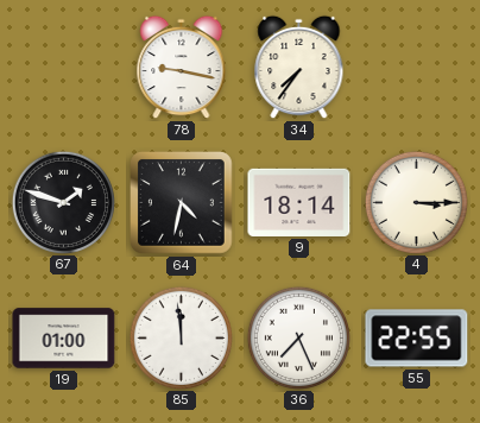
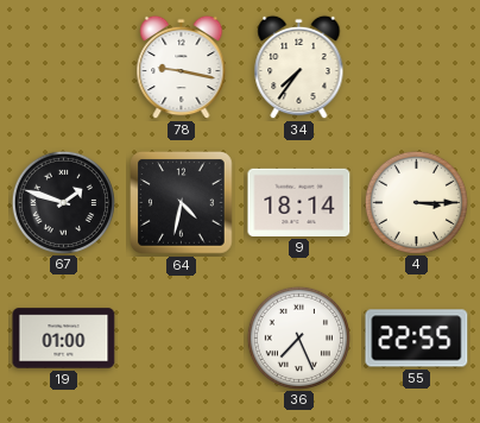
85: 11:59 -> none (181, 337)
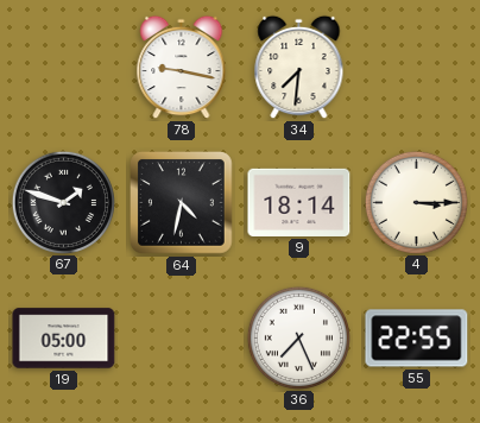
34: 7:36 -> 7:31 (299, 68)
19: 01:00 -> 05:00 (64, 339)
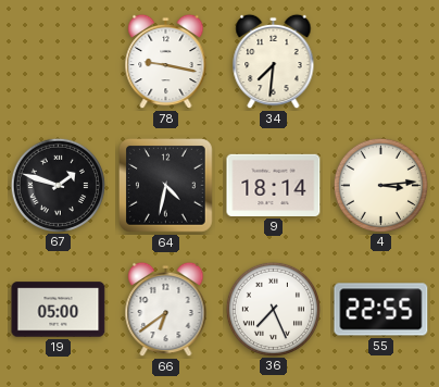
4: 3:15 -> 3:14 (380, 185)
66: none -> 6:39 (166, 310)
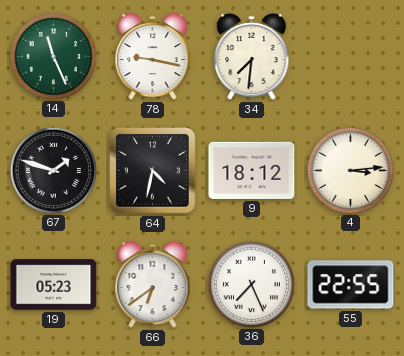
14: none -> 11:26 (53, 56)
9: 18:14 -> 18:12 (252, 170)
19: 05:00 -> 05:23 (54, 285)
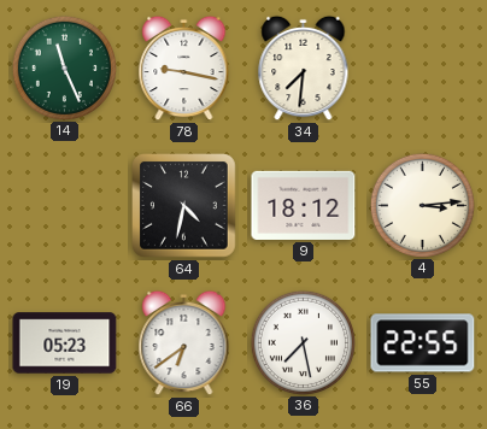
67: 1:48 -> none (53, 170)
36: 7:26 -> 7:28 (303, 342)
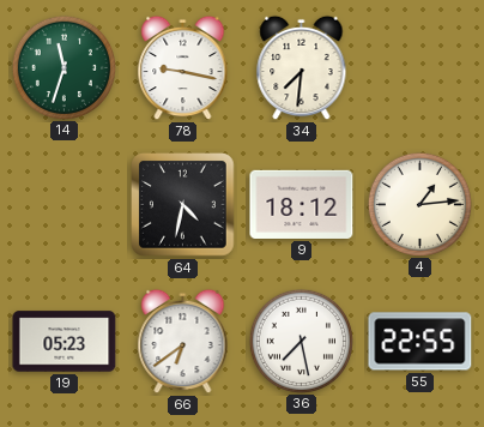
14: 11:26 -> 11:33 (63, 67)
4: 3:14 -> 1:14 (419, 204)
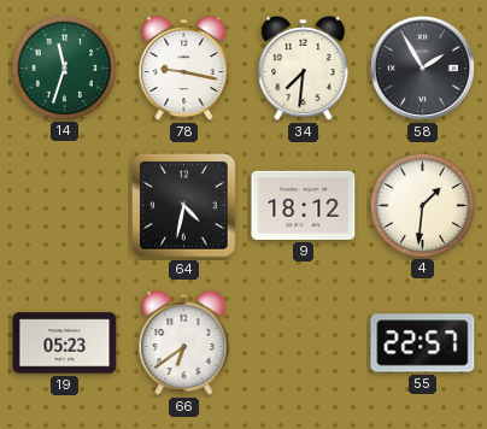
58: none -> 1:55 (422, 67)
4: 1:14 -> 1:31 (422, 205)
36: 7:28 -> none (301, 341)
55: 22:55 -> 22:57 (423, 343)
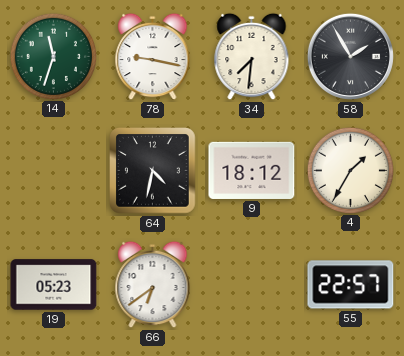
4: 1:31 -> 1:35 (350, 170)
